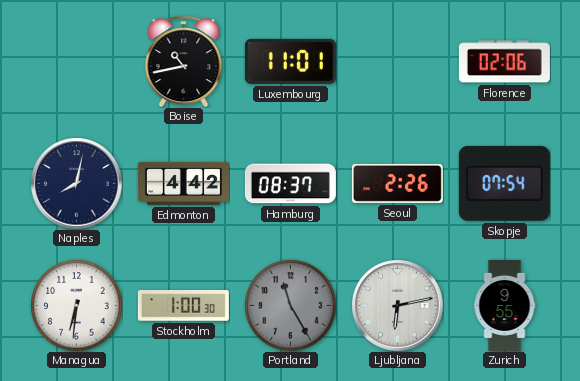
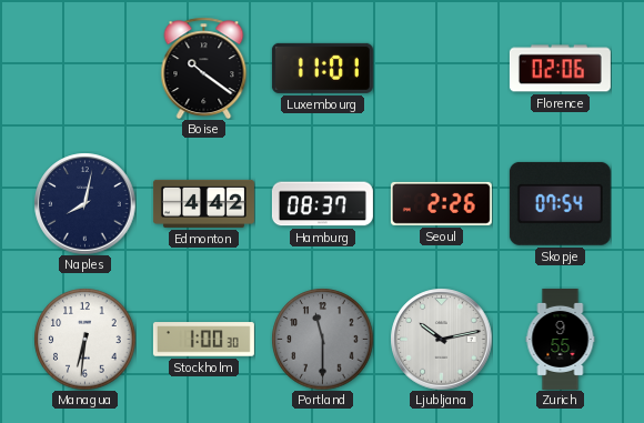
Boise: 10:43 -> 10:21 (204, 68)
Portland: 11:25 -> 11:30 (322, 339)
Ljubljana: 6:13 -> 10:13 (441, 339)
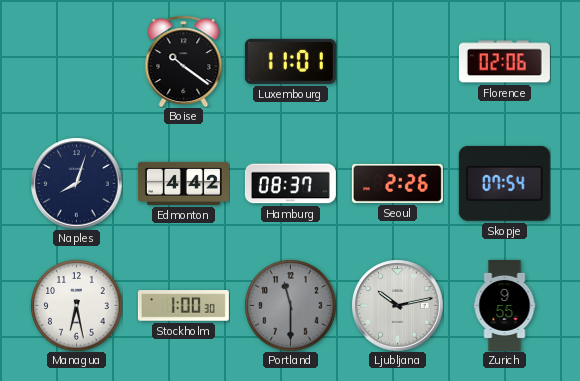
Naples: 8:02 -> 8:03 (76, 183)
Managua: 6:31 -> 6:28 (76, 305)
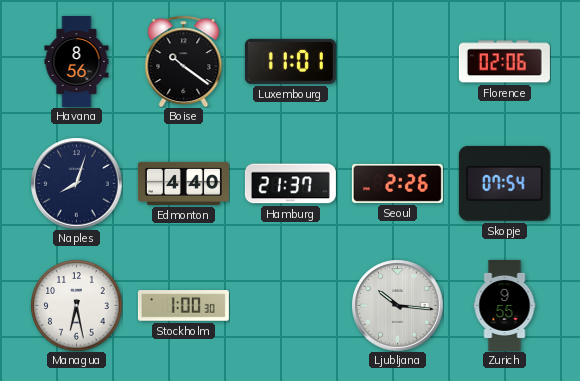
Havana: none -> 8:56 (77, 61)
Edmonton: 4:42 -> 4:40 (183, 183)
Hamburg: 08:37 -> 21:37 (290, 184)
Portland: 11:30 -> none (290, 305)
Ljubljana: 10:13 -> 10:16 (397, 305)
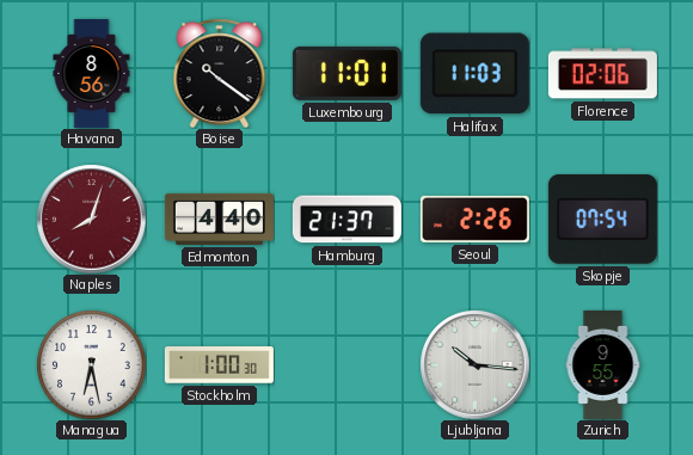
Halifax: none -> 11:03 (474, 74)
Naples dial: navy -> burgundy (91, 219)
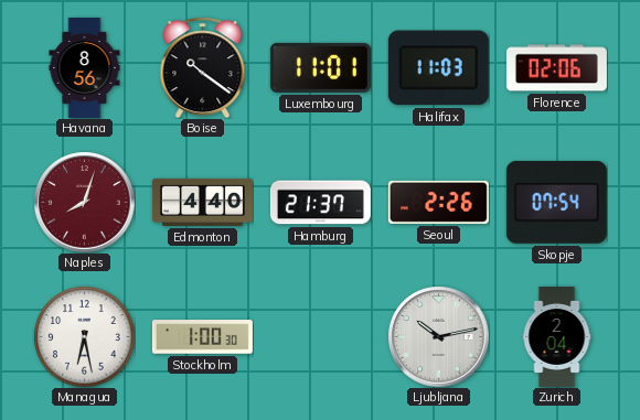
Ljubljana: 10:16 -> 10:13 (438, 336)
Zurich: 9:55 -> 2:04 (557, 336)
